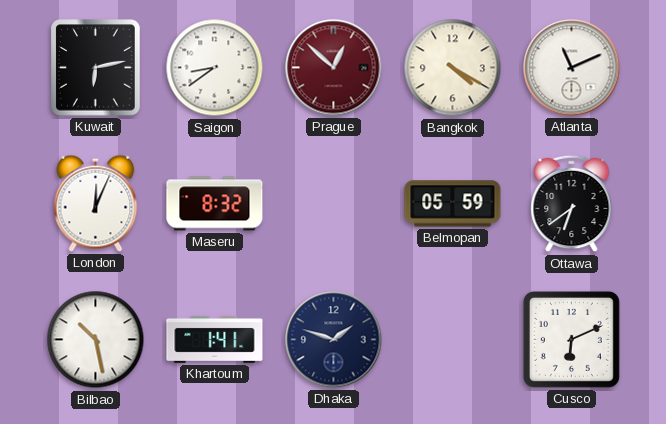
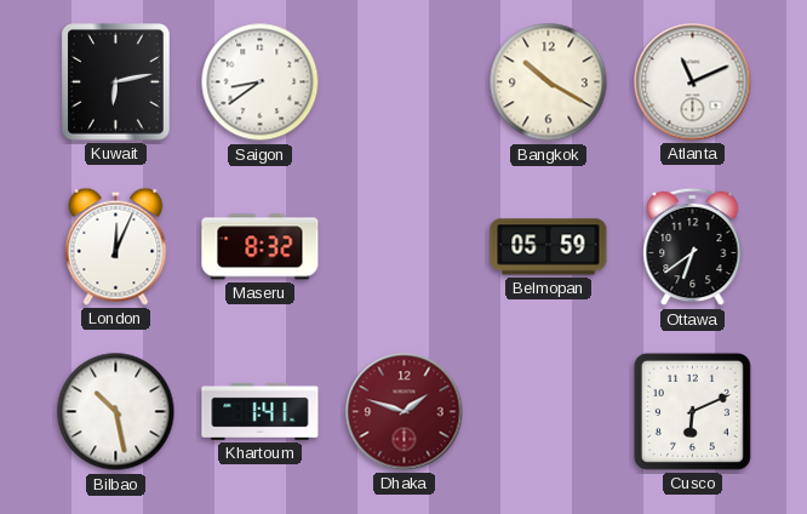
Prague: 12:52 -> none (334, 68)
Bangkok: 4:20 -> 10:20 (549, 82)
Dhaka dial: navy -> burgundy (405, 412)
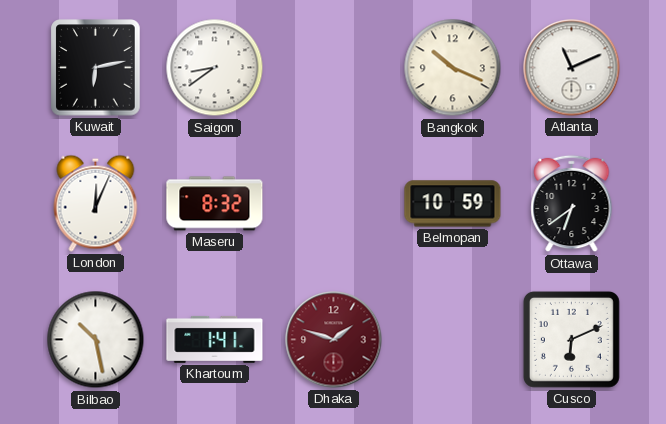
Bangkok: 10:20 -> 10:19 (453, 68)
Belmopan: 05:59 -> 10:59 (453, 204)
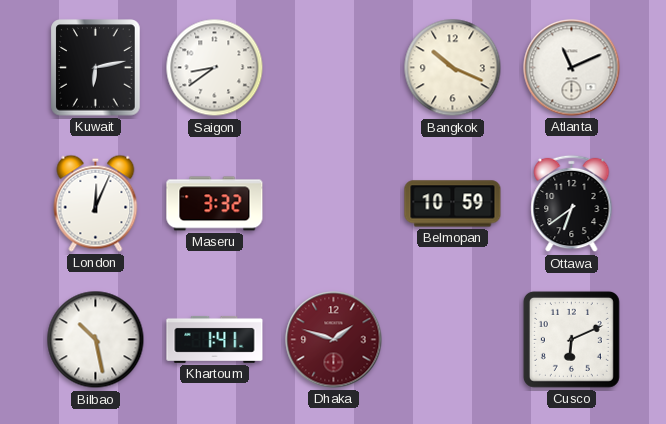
Maseru: 8:32 -> 3:32 (215, 204)
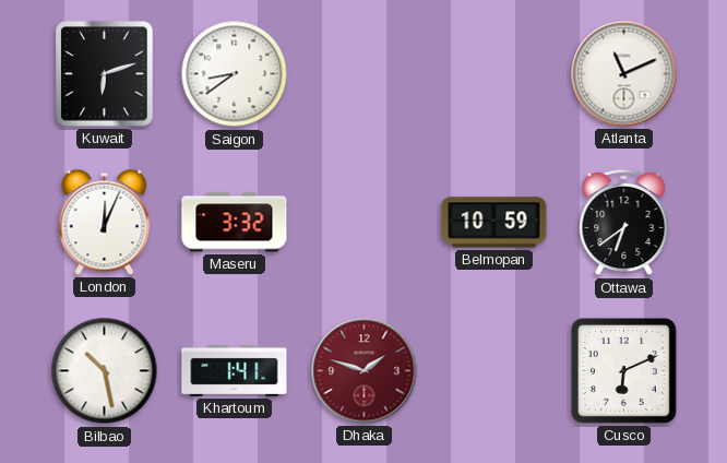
Kuwait: 6:13 -> 6:12 (105, 74)
Bangkok: 10:19 -> none (453, 68)
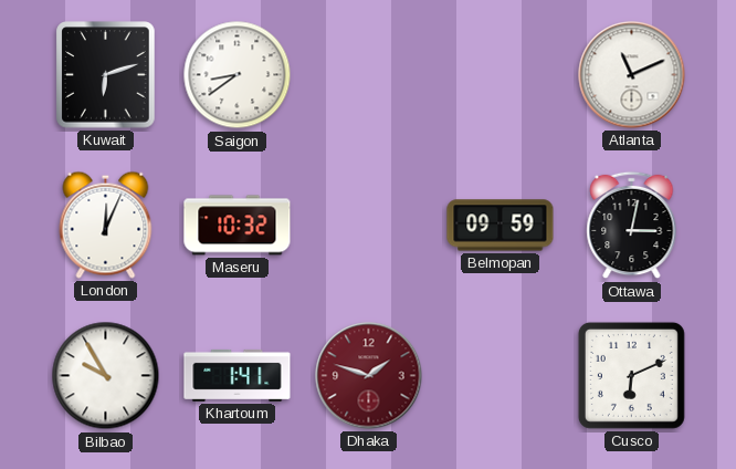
Maseru: 3:32 -> 10:32 (238, 226)
Belmopan: 10:59 -> 09:59 (501, 226)
Ottawa: 6:39 -> 3:02 (632, 226)
Bilbao: 10:28 -> 9:55 (106, 376)
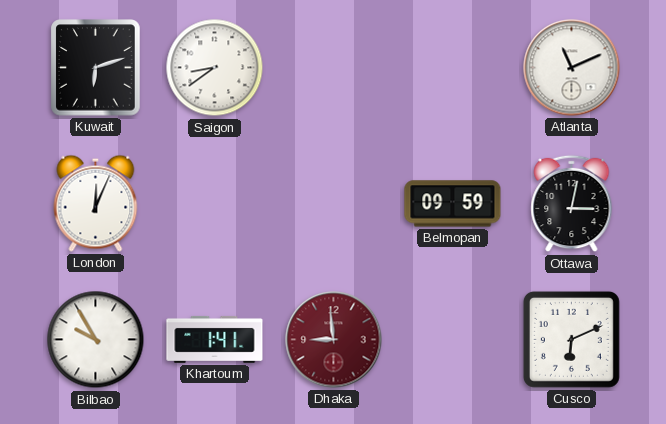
Maseru: 10:32 -> none (238, 226)
Dhaka: 1:48 -> 8:59 (334, 340)
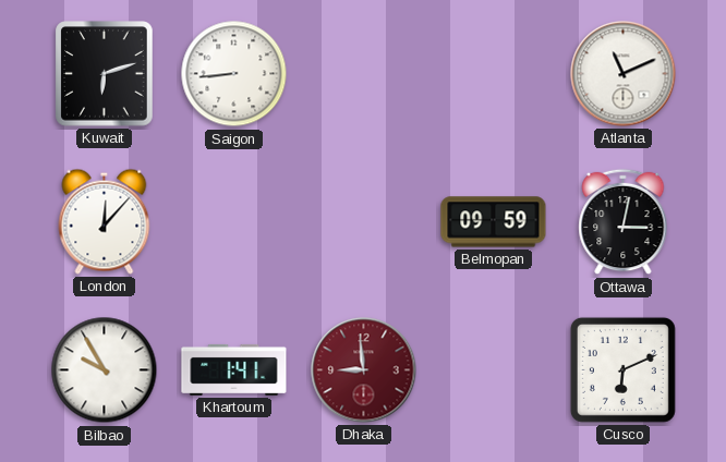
Saigon: 8:39 -> 8:44 (234, 74)
London: 12:04 -> 12:07 (105, 221)
